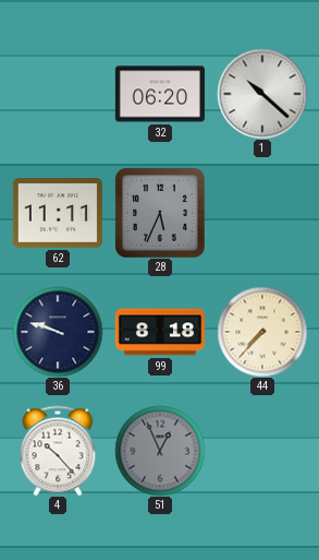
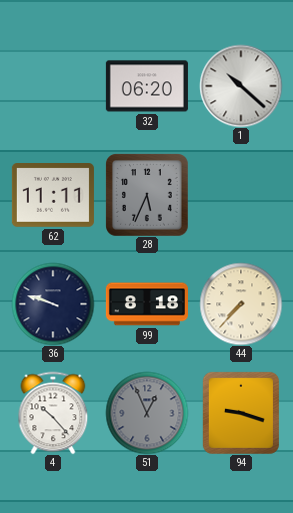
94: none -> 9:18 (241, 413)
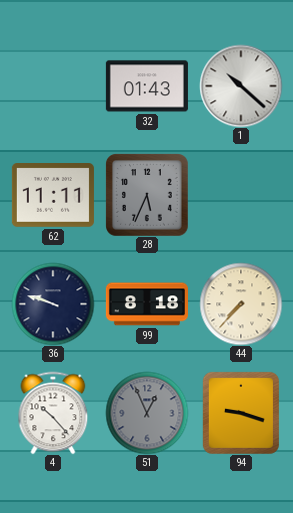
32: 06:20 -> 01:43 (147, 86)
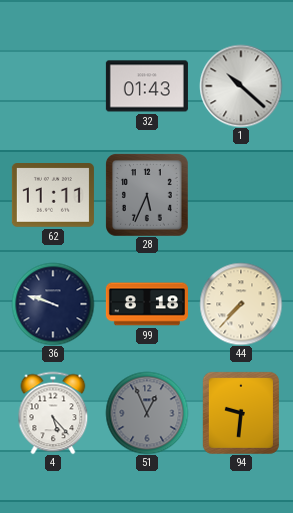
4: 10:23 -> 5:23 (53, 413)
94: 9:18 -> 9:31 (241, 413)
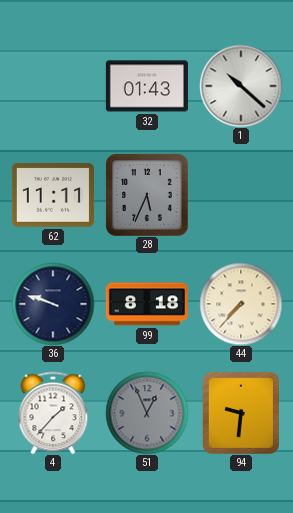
4: 5:23 -> 1:37 (53, 413)
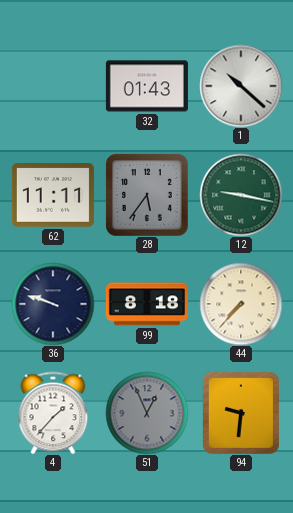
28: 5:34 -> 5:36 (147, 195)
12: none -> 9:17 (241, 195)
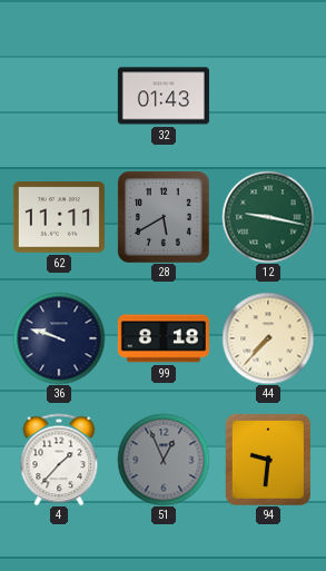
1: 10:22 -> none (241, 86)
28: 5:36 -> 5:40 (164, 217)
